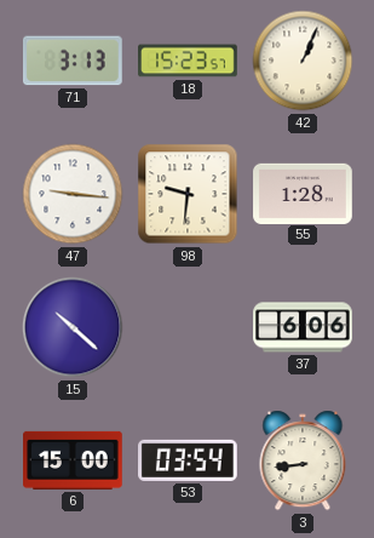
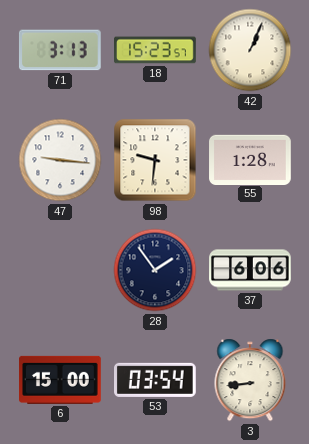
15: 10:22 -> none (73, 327)
28: none -> 1:54 (155, 270)
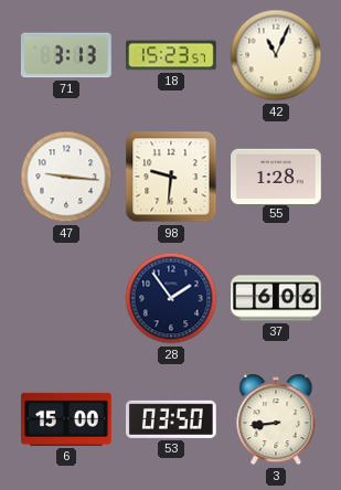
42: 1:04 -> 11:04 (276, 55)
53: 03:54 -> 03:50 (172, 419)
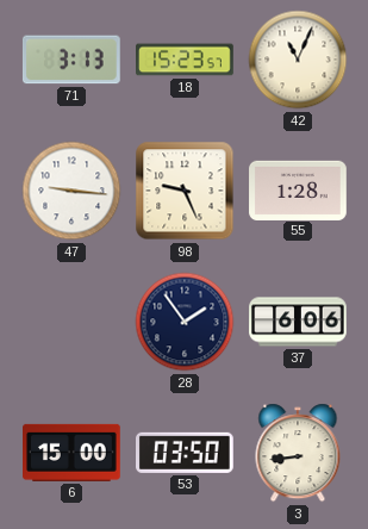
98: 9:31 -> 9:26 (185, 191)
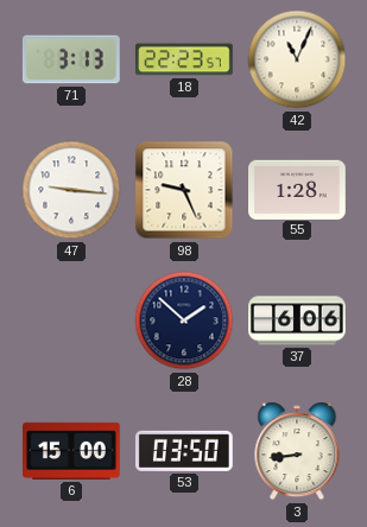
18: 15:23 -> 22:23 (184, 59)
28: 1:54 -> 1:52 (184, 320)
